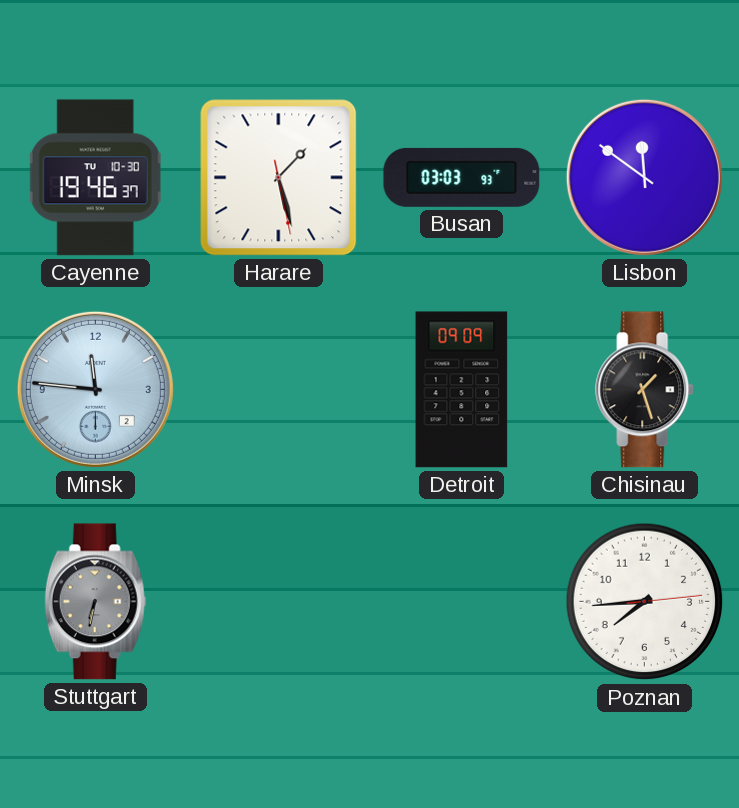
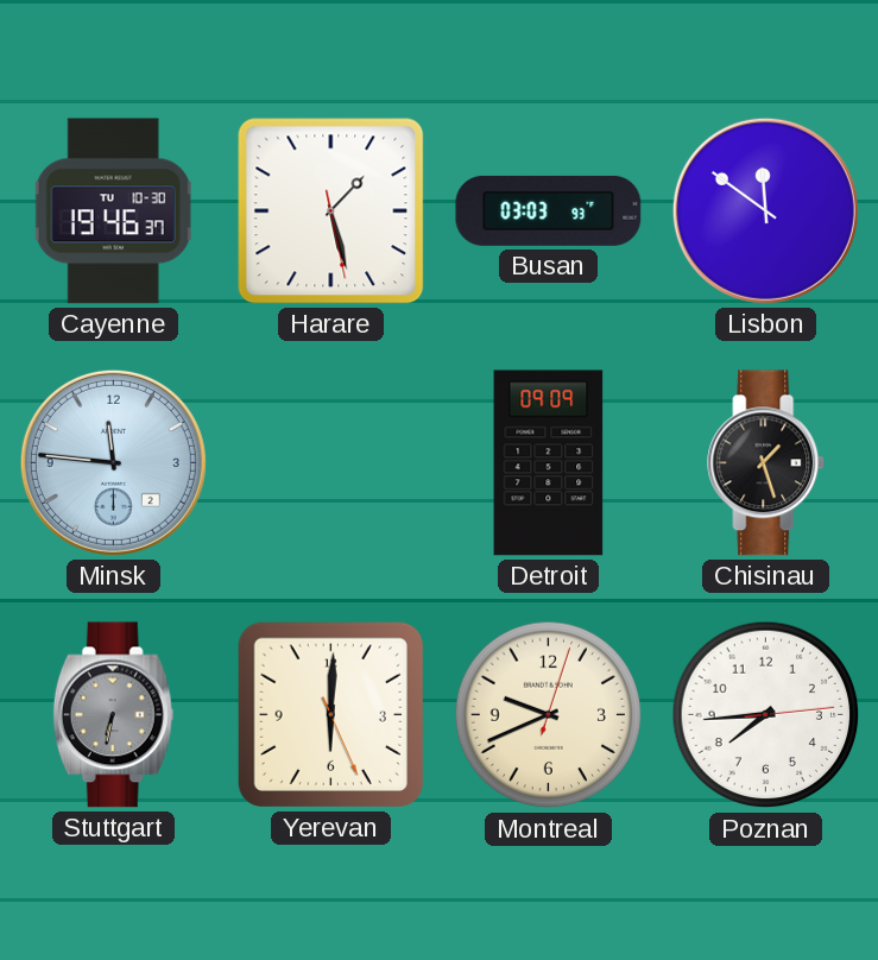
Yerevan: none -> 6:00 (330, 714)
Montreal: none -> 9:41 (549, 715)
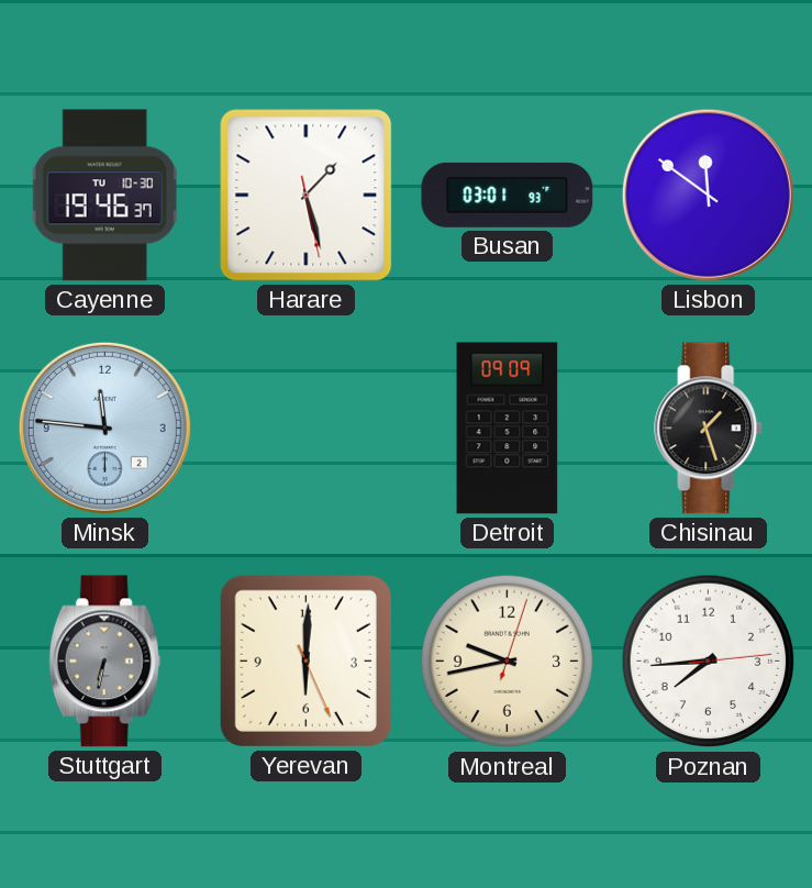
Busan: 03:03 -> 03:01 (508, 195)
Montreal: 9:41 -> 9:43 (508, 662)
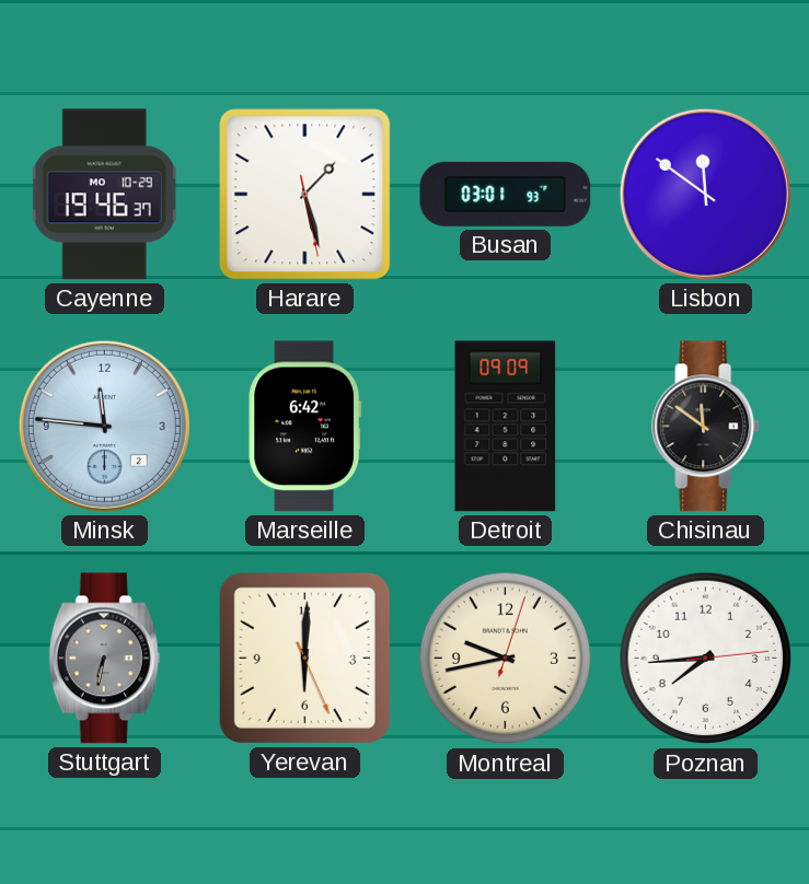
Cayenne date: TU 10-30 -> MO 10-29 (104, 195)
Marseille: none -> 6:42 (304, 427)
Chisinau: 1:27 -> 11:51 (706, 427)
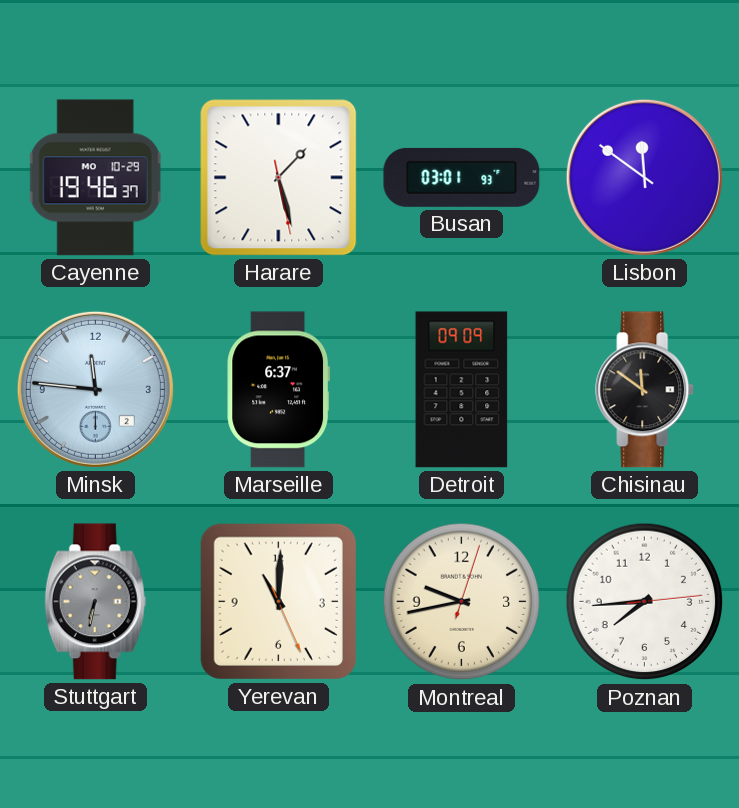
Marseille: 6:42 -> 6:37 (278, 390)
Yerevan: 6:00 -> 11:00 (278, 601)
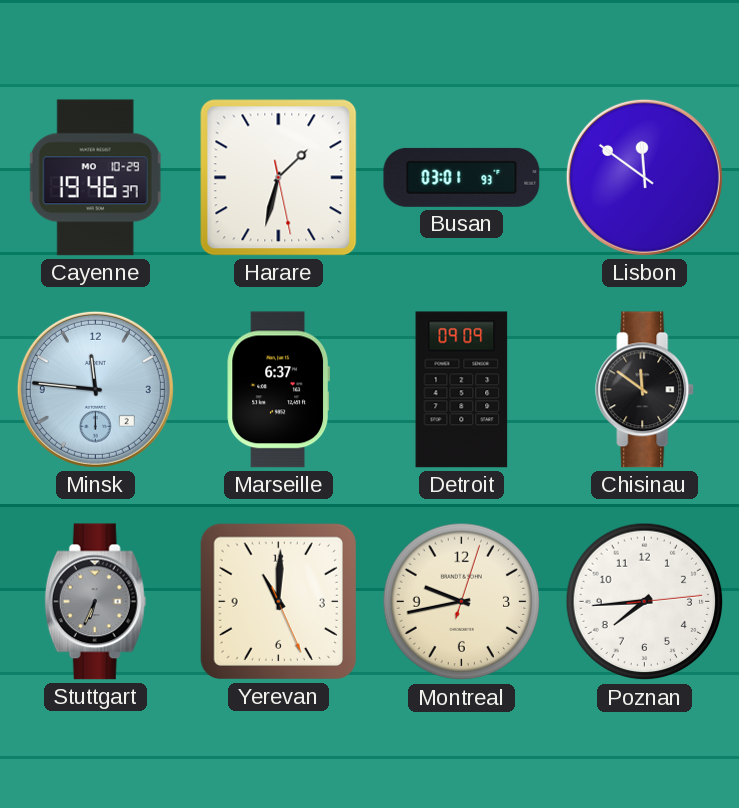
Harare: 1:27 -> 1:32 (279, 178)
Stuttgart: 6:32 -> 6:34 (96, 602)
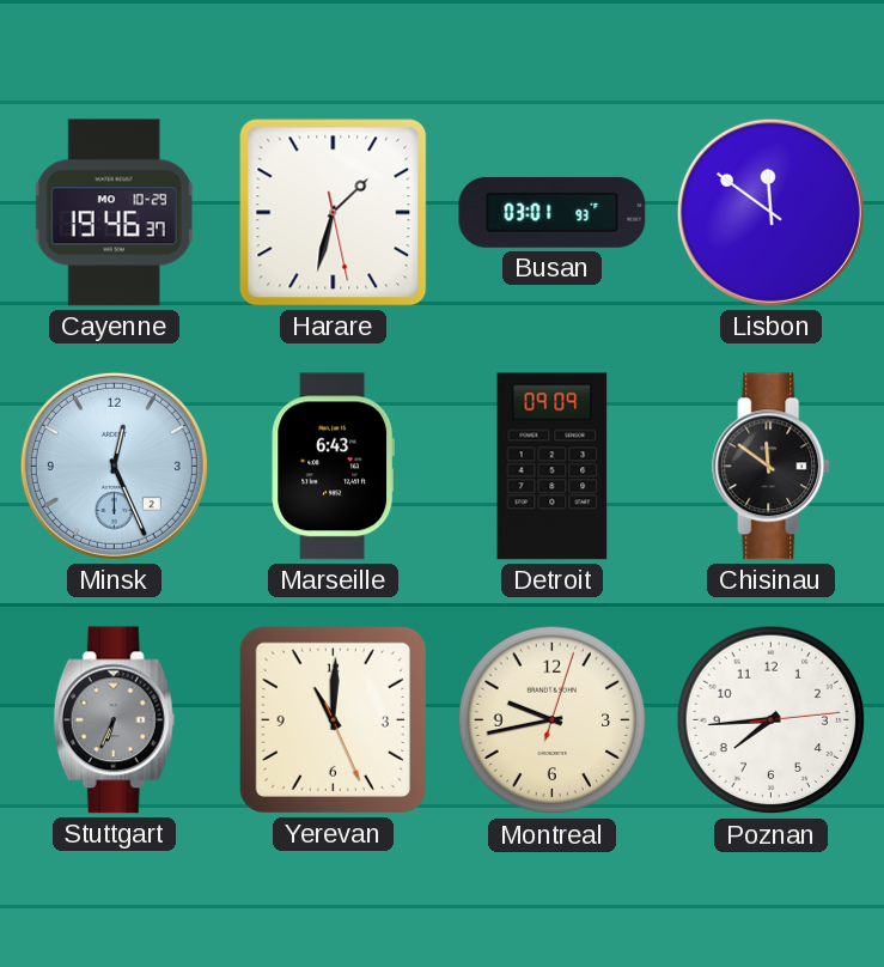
Minsk: 11:46 -> 12:26 (114, 466)
Marseille: 6:37 -> 6:43 (333, 467)
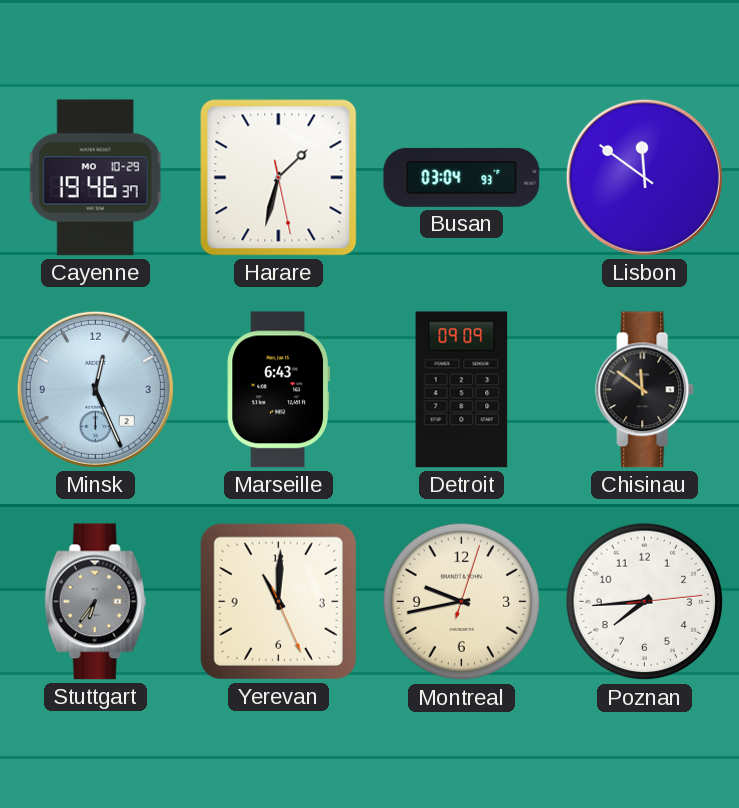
Busan: 03:01 -> 03:04 (462, 177)
Stuttgart: 6:34 -> 6:36 (96, 602)
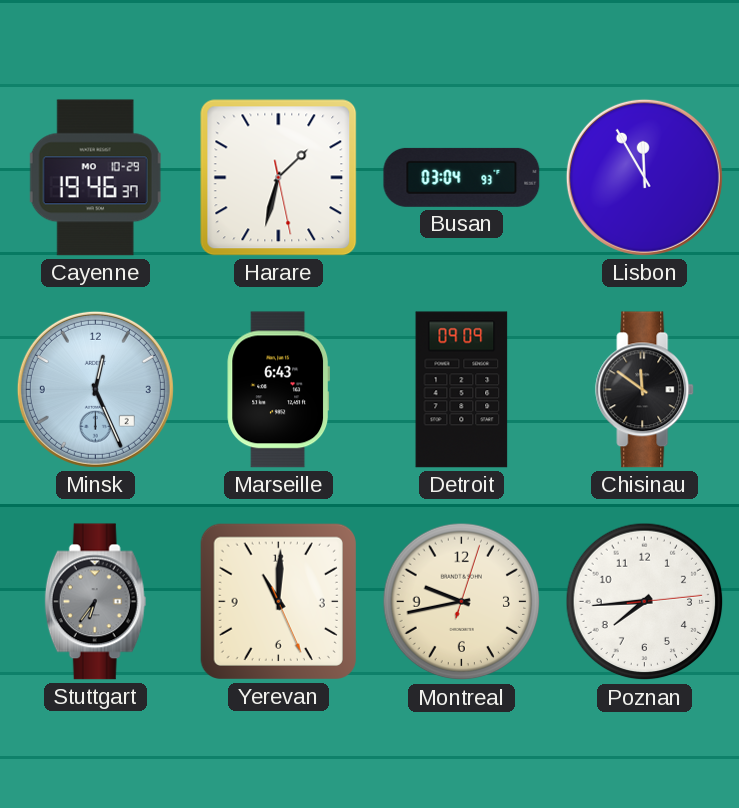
Lisbon: 11:51 -> 11:55 (644, 177)
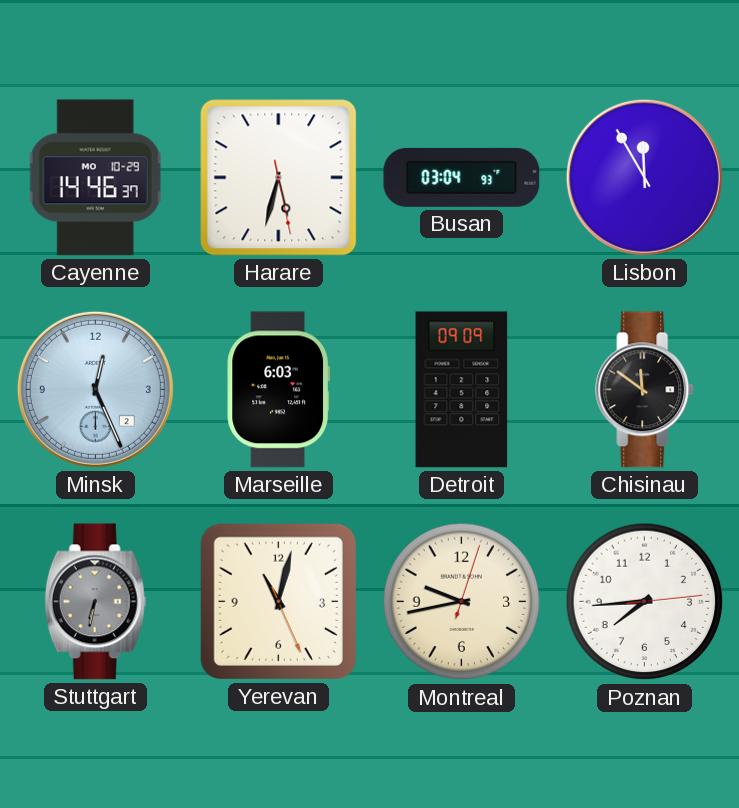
Cayenne: 19:46 -> 14:46 (95, 178)
Harare: 1:32 -> 5:32 (279, 178)
Marseille: 6:43 -> 6:03 (278, 390)
Stuttgart: 6:36 -> 6:32 (96, 602)
Yerevan: 11:00 -> 11:02 (278, 601)
